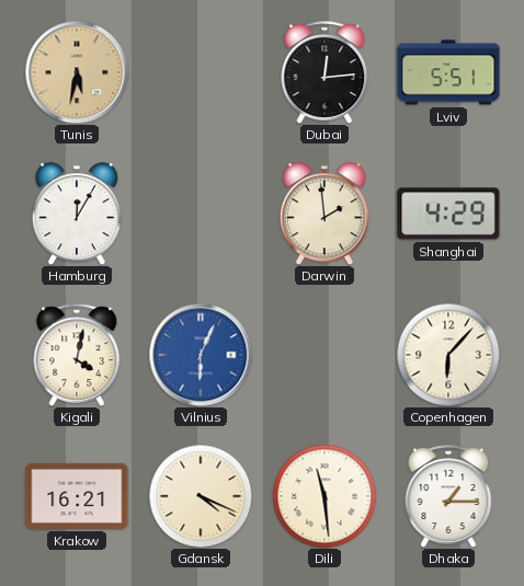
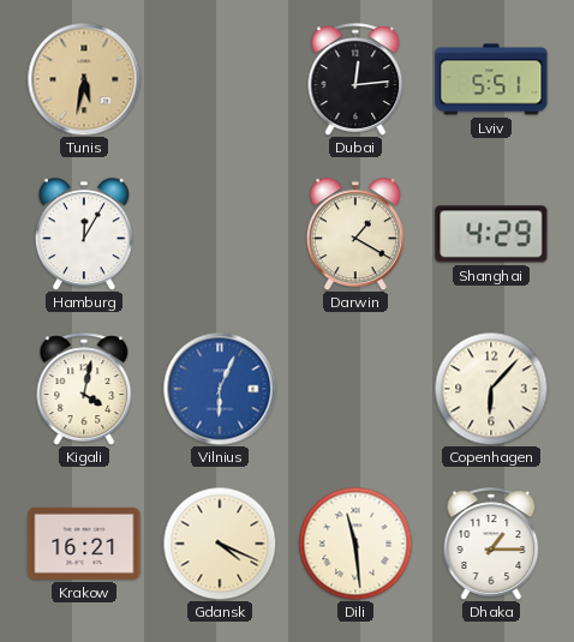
Darwin: 1:59 -> 1:20 (355, 234)
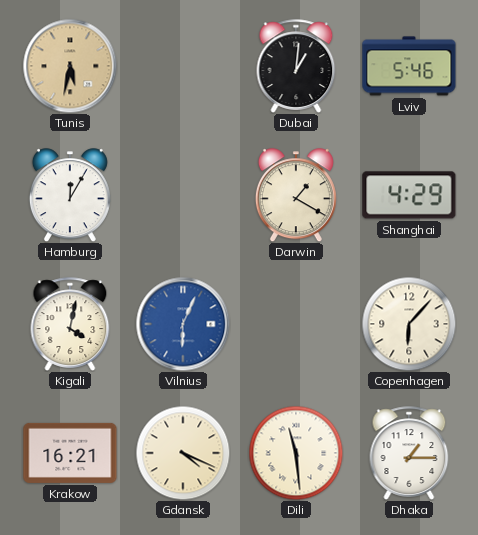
Dubai: 12:14 -> 1:01 (296, 66)
Lviv: 5:51 -> 5:46 (409, 66)
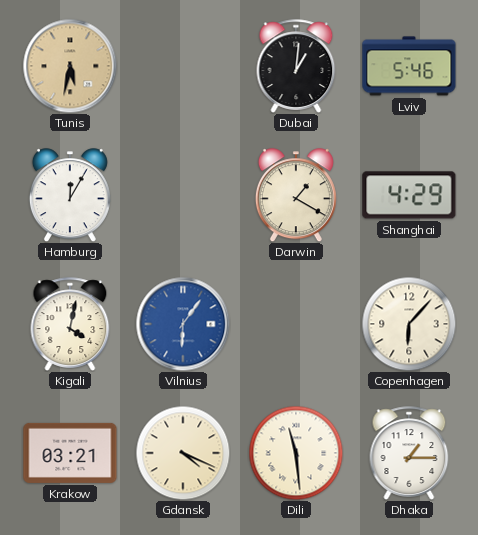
Vilnius: 6:04 -> 6:06 (183, 324)
Krakow: 16:21 -> 03:21 (70, 453)
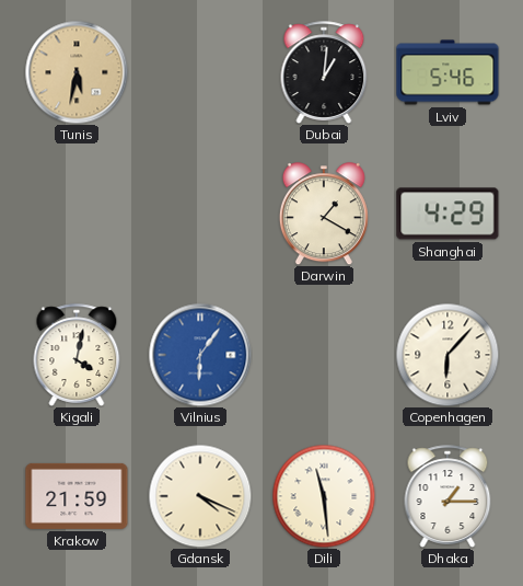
Hamburg: 12:05 -> none (70, 195)
Krakow: 03:21 -> 21:59 (77, 496)
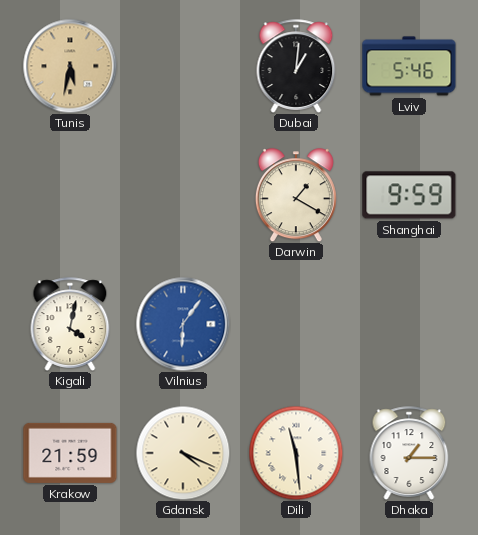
Shanghai: 4:29 -> 9:59 (409, 195)
Copenhagen: 6:07 -> none (448, 355)
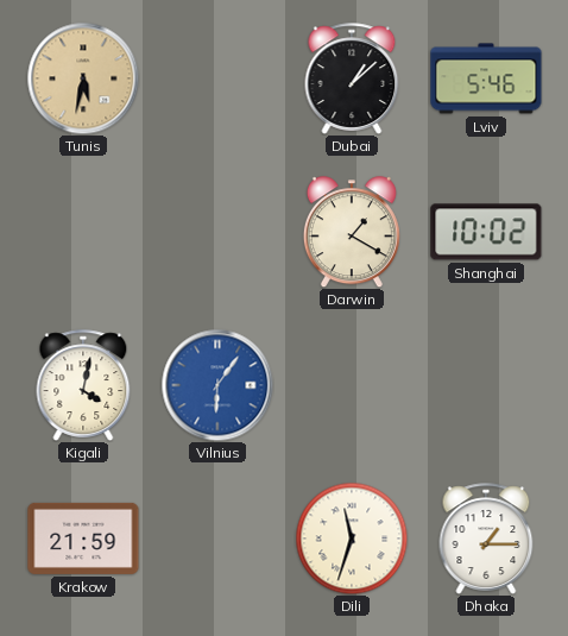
Dubai: 1:01 -> 1:08 (352, 78)
Shanghai: 9:59 -> 10:02 (486, 232)
Gdansk: 4:19 -> none (183, 453)
Dili: 11:29 -> 11:33 (352, 539)
